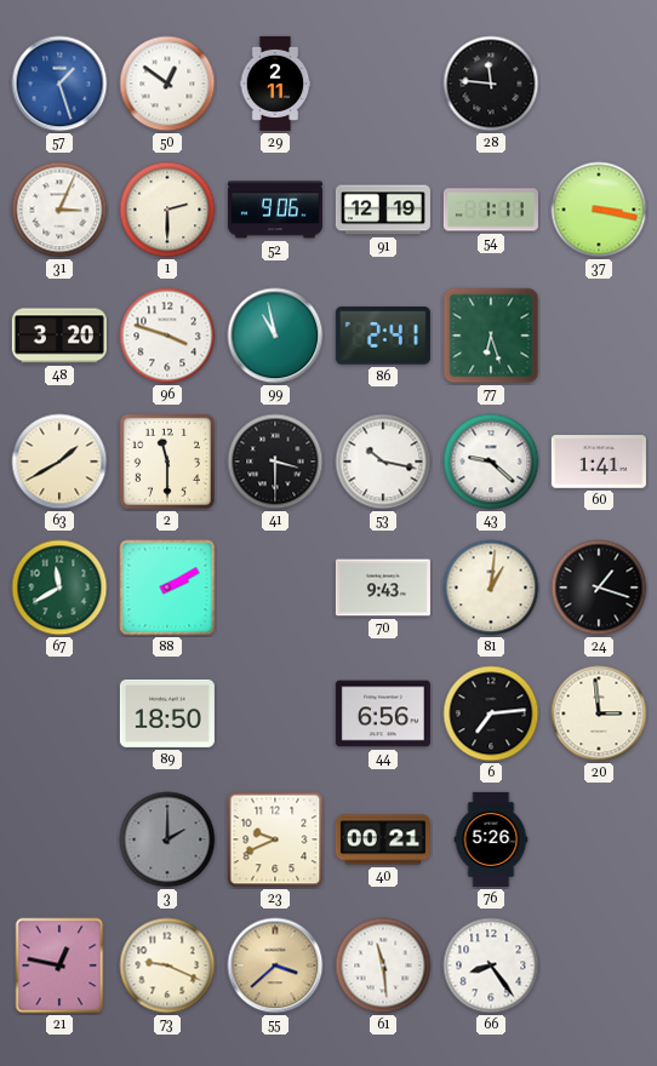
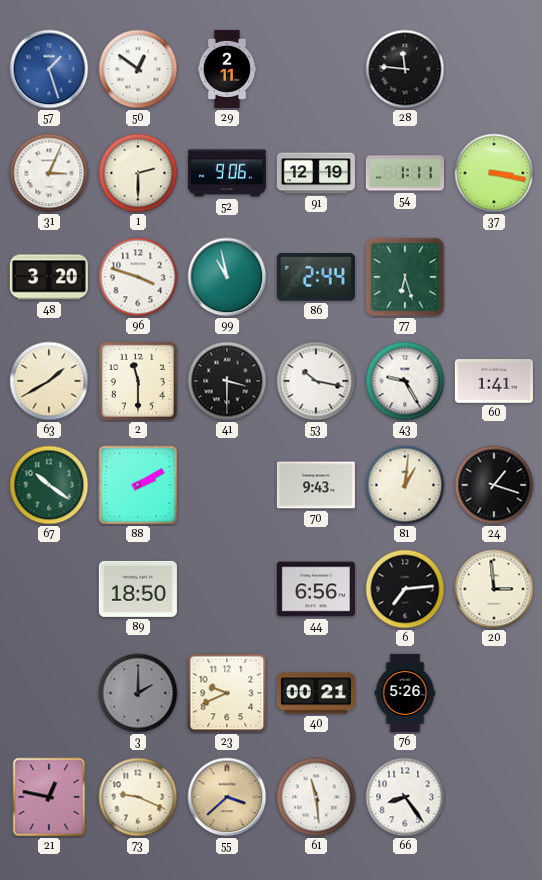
86: 2:41 -> 2:44 (316, 277)
43: 9:22 -> 9:25 (405, 381)
67: 11:40 -> 10:21 (49, 485)
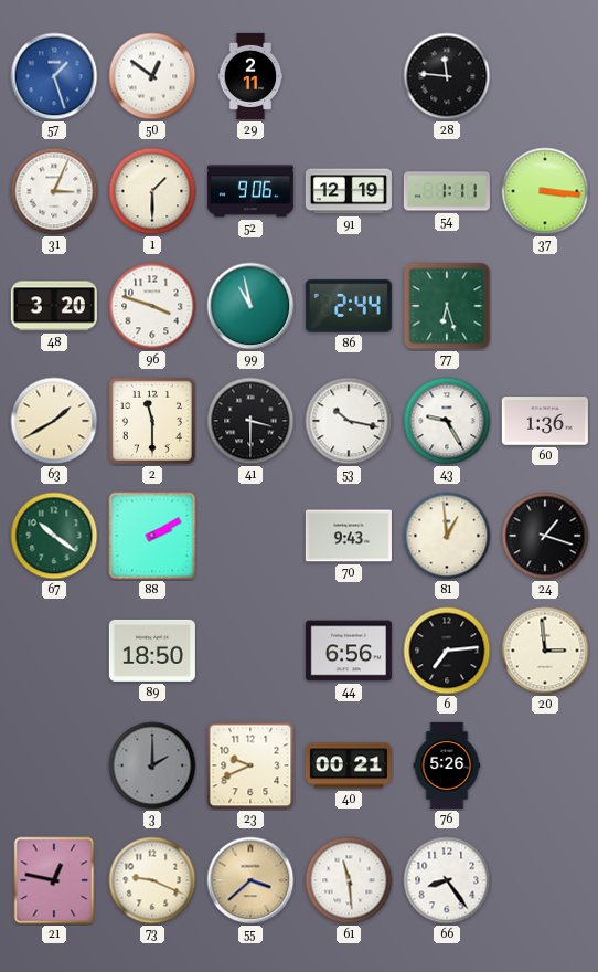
1: 2:30 -> 1:30 (152, 191)
37: 3:17 -> 3:16 (545, 191)
60: 1:41 -> 1:36 (545, 421)
81: 1:01 -> 12:59 (447, 536)
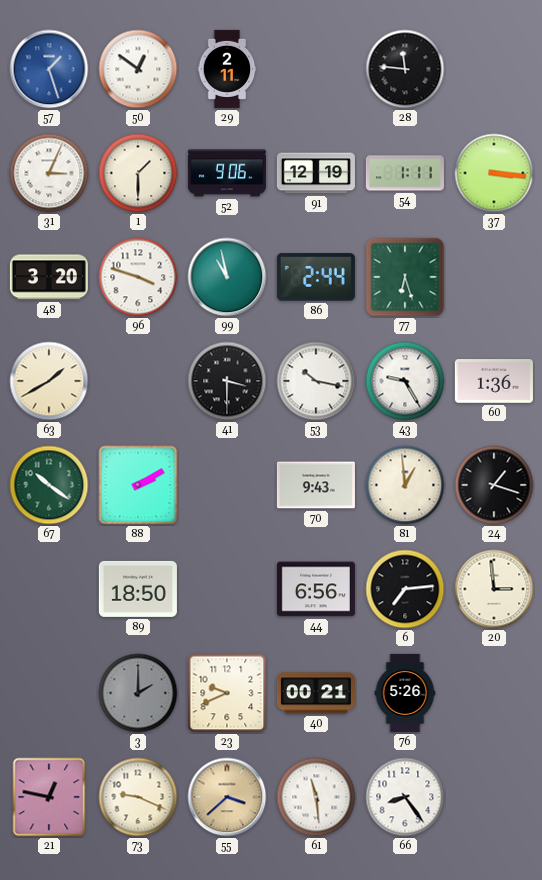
2: 11:30 -> none (152, 421)
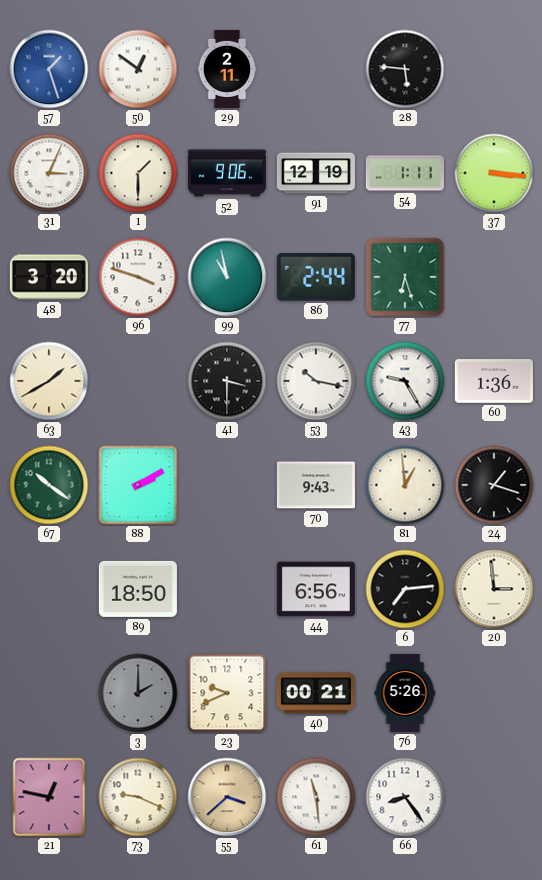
28: 11:46 -> 5:46 (405, 69)
